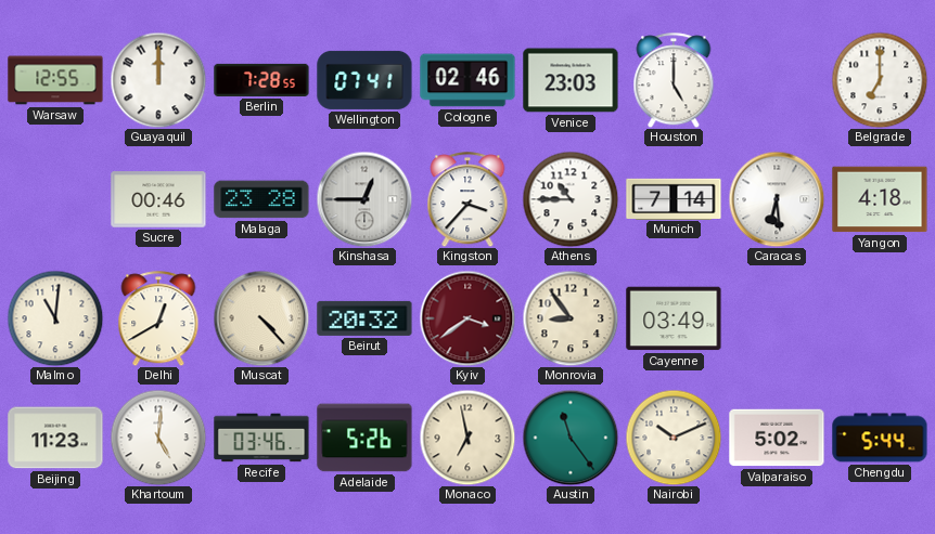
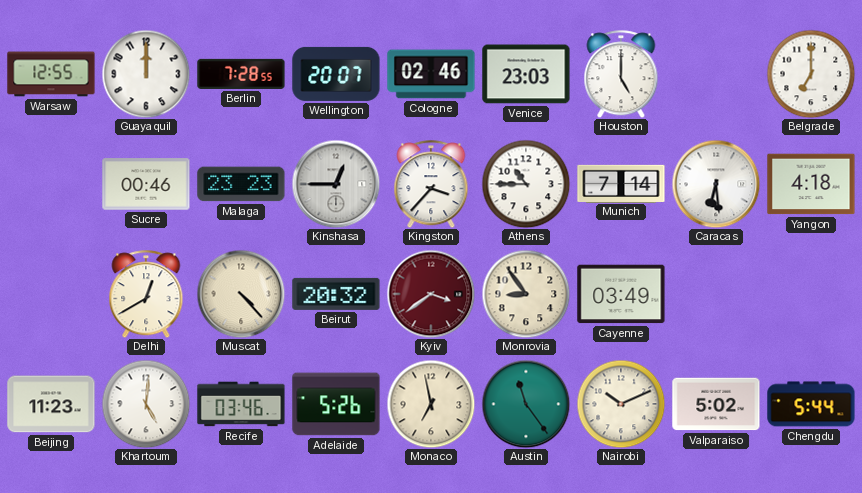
Wellington: 07:41 -> 20:07 (336, 74)
Malaga: 23:28 -> 23:23 (241, 184)
Malmo: 11:01 -> none (55, 318)
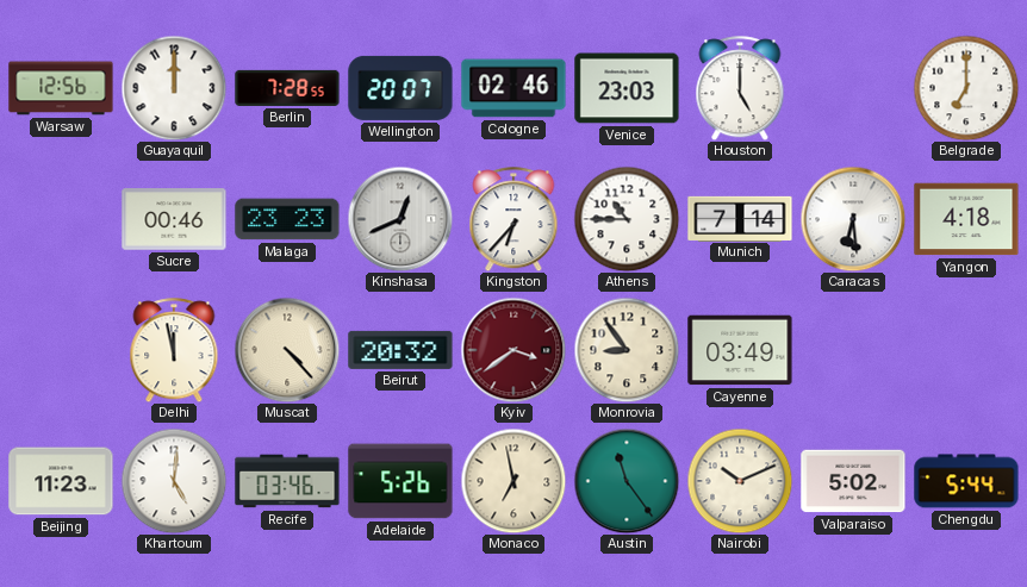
Warsaw: 12:55 -> 12:56 (61, 88)
Kinshasa: 12:45 -> 12:41 (400, 219)
Kingston: 3:37 -> 6:37 (513, 219)
Delhi: 12:40 -> 11:58 (174, 350)
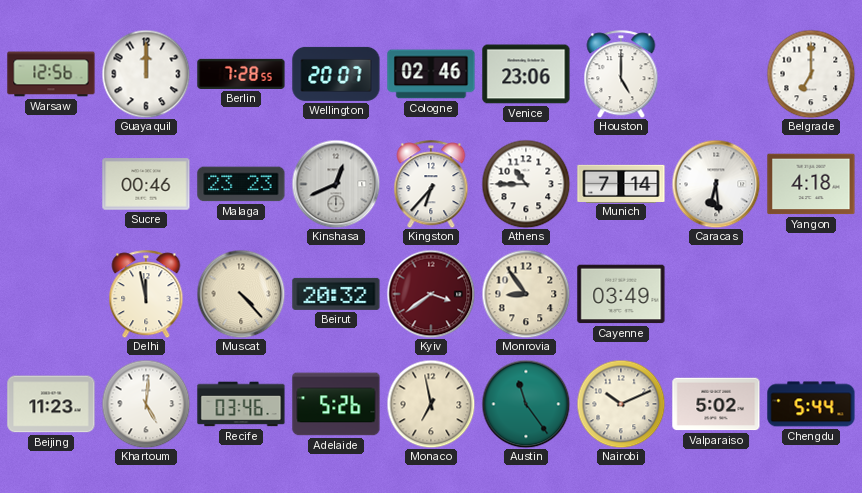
Venice: 23:03 -> 23:06 (526, 74)
